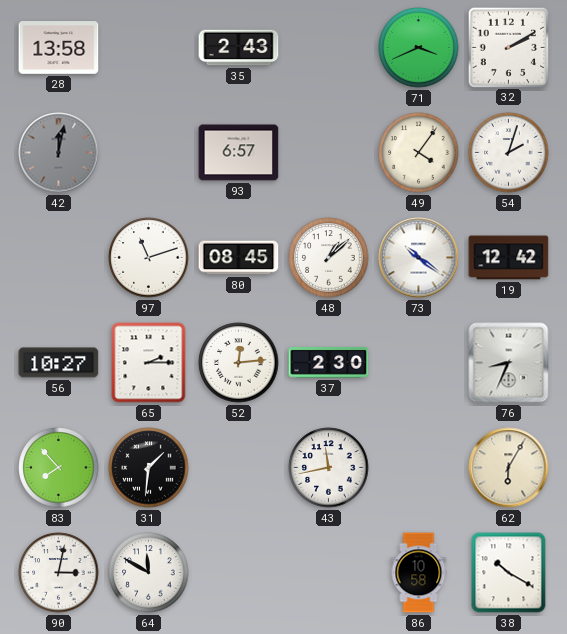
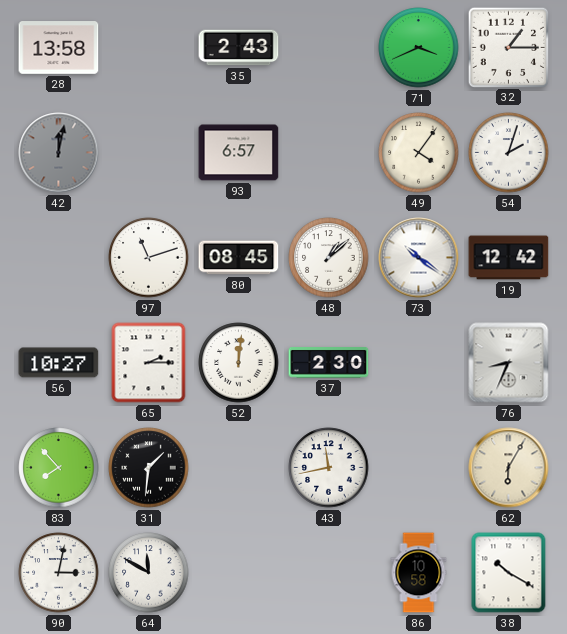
32: 2:10 -> 1:15 (508, 47)
52: 12:14 -> 12:01 (239, 363)
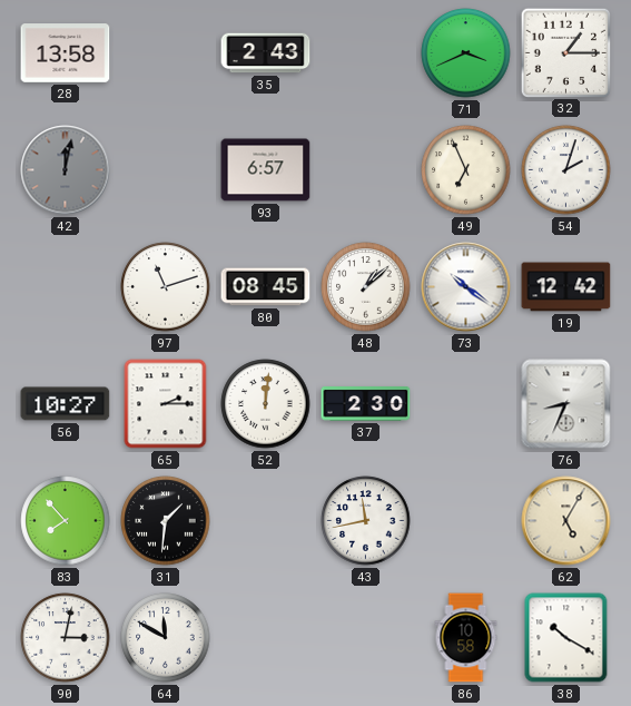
49: 4:06 -> 6:56 (466, 170)
62: 6:05 -> 5:05 (566, 521)
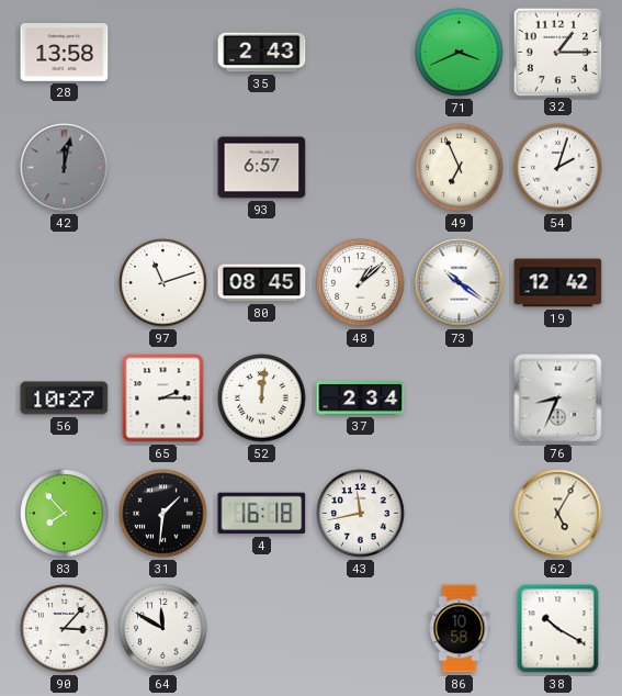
37: 2:30 -> 2:34 (361, 398)
4: none -> 16:18 (262, 514)
90: 3:02 -> 3:07 (65, 629)
